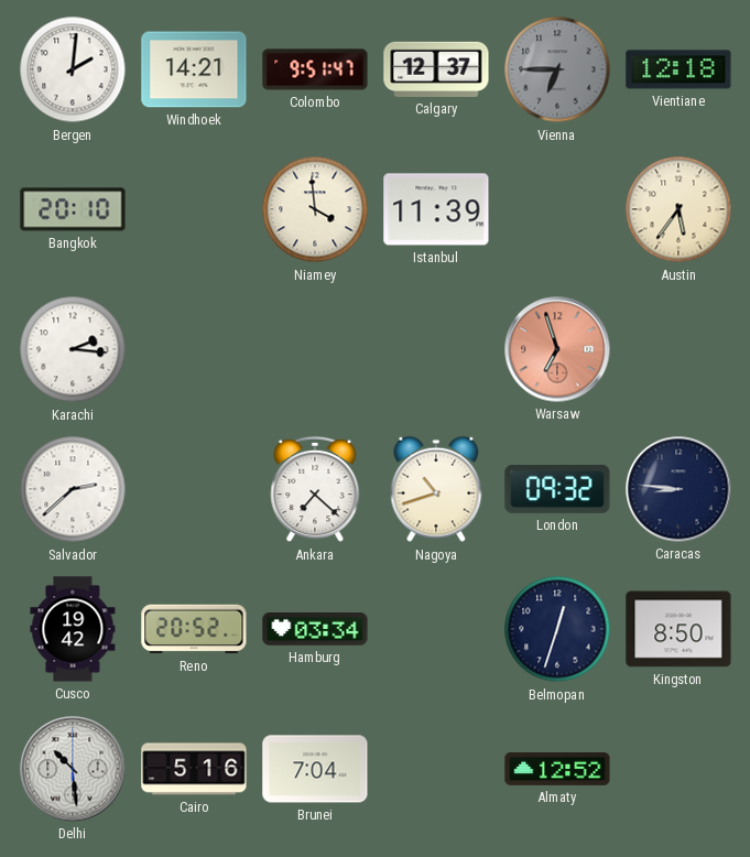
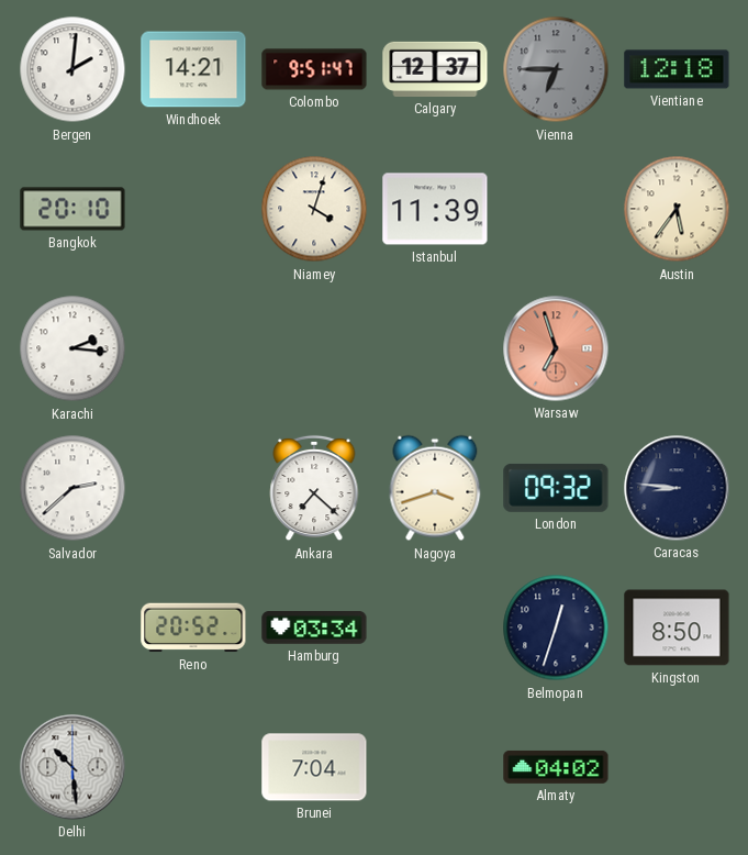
Niamey: 3:59 -> 4:03 (314, 209)
Nagoya: 10:42 -> 3:42 (435, 488)
Cusco: 19:42 -> none (73, 629)
Cairo: 5:16 -> none (194, 769)
Almaty: 12:52 -> 04:02 (556, 767)
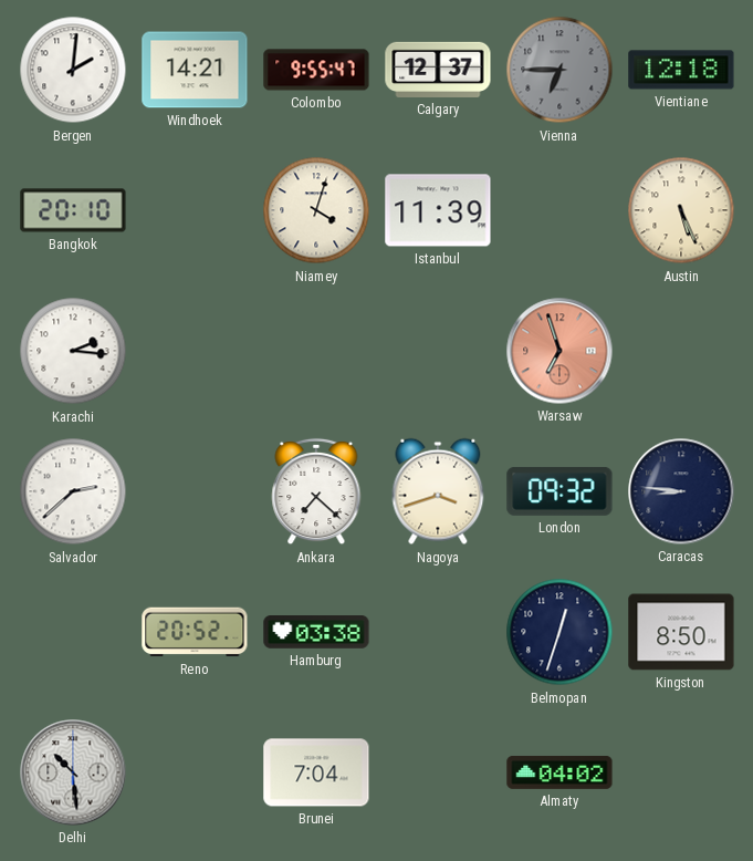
Colombo: 9:51 -> 9:55 (316, 70)
Austin: 5:36 -> 5:26 (681, 210)
Hamburg: 03:34 -> 03:38 (316, 633)
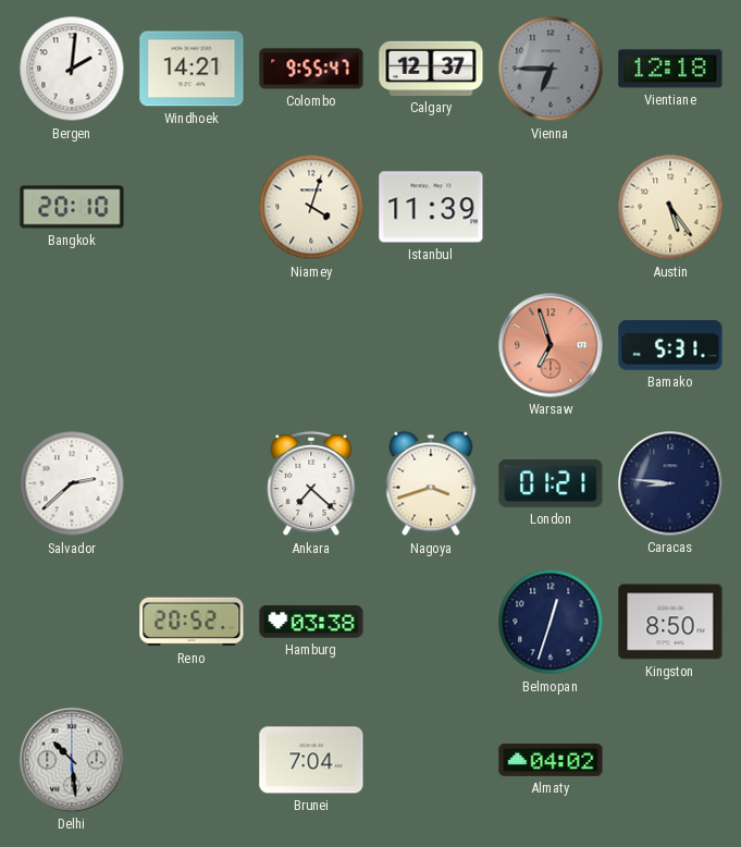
Austin: 5:26 -> 5:24 (670, 207)
Karachi: 2:16 -> none (73, 351)
Bamako: none -> 5:31 (670, 345)
London: 09:32 -> 01:21 (551, 483)
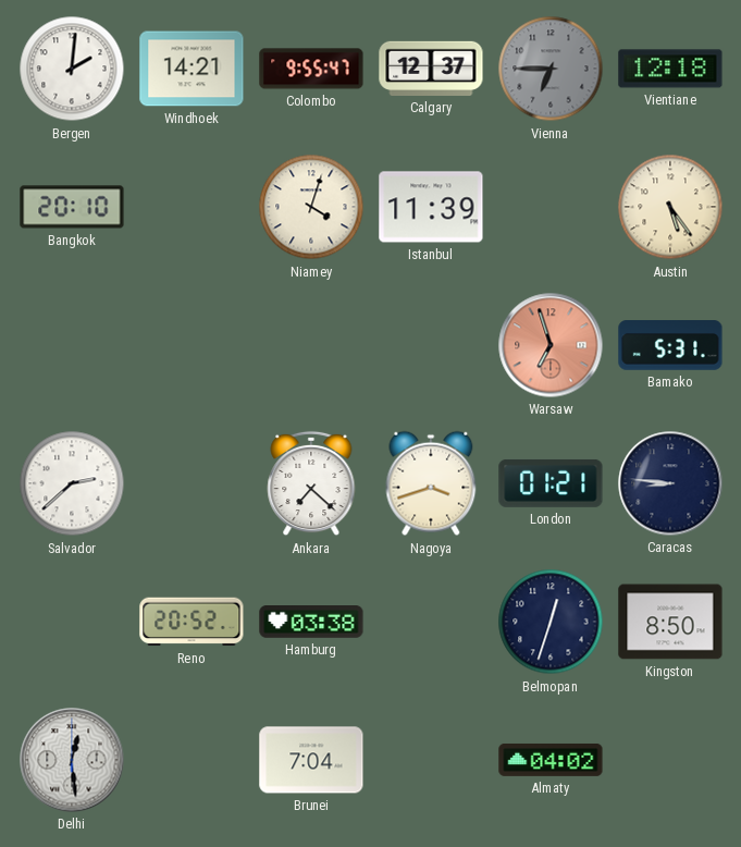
Delhi: 10:29 -> 12:29 (72, 760)
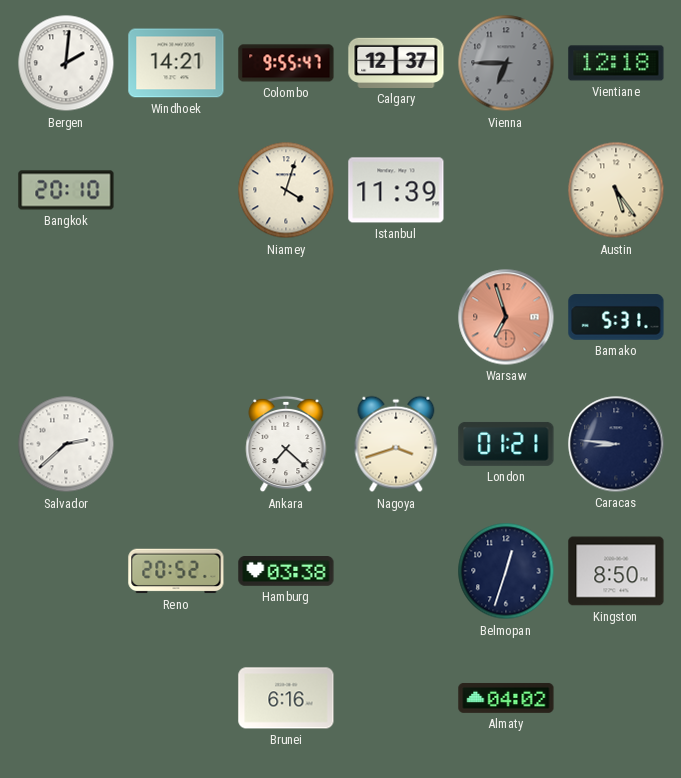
Delhi: 12:29 -> none (72, 760)
Brunei: 7:04 -> 6:16 (286, 698)
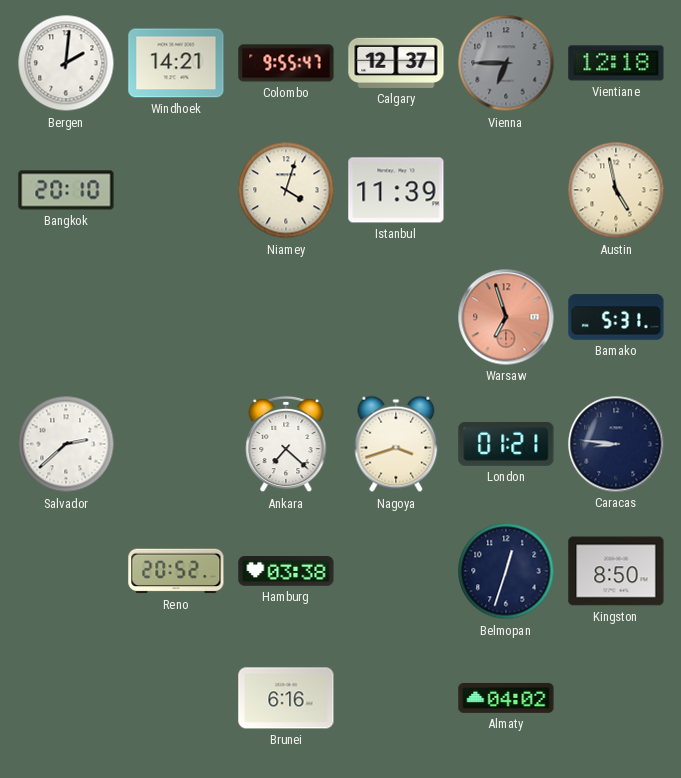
Austin: 5:24 -> 4:58 (616, 190)
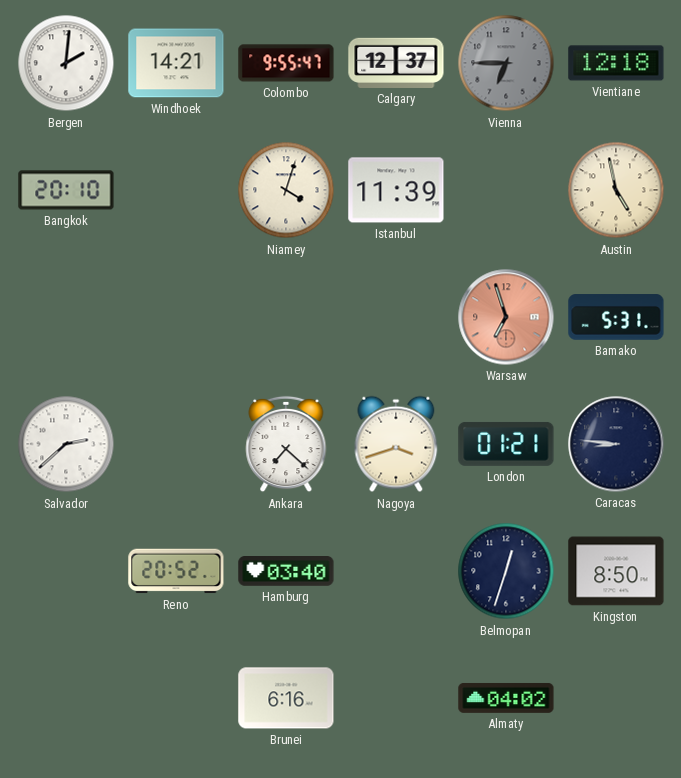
Hamburg: 03:38 -> 03:40 (286, 572)
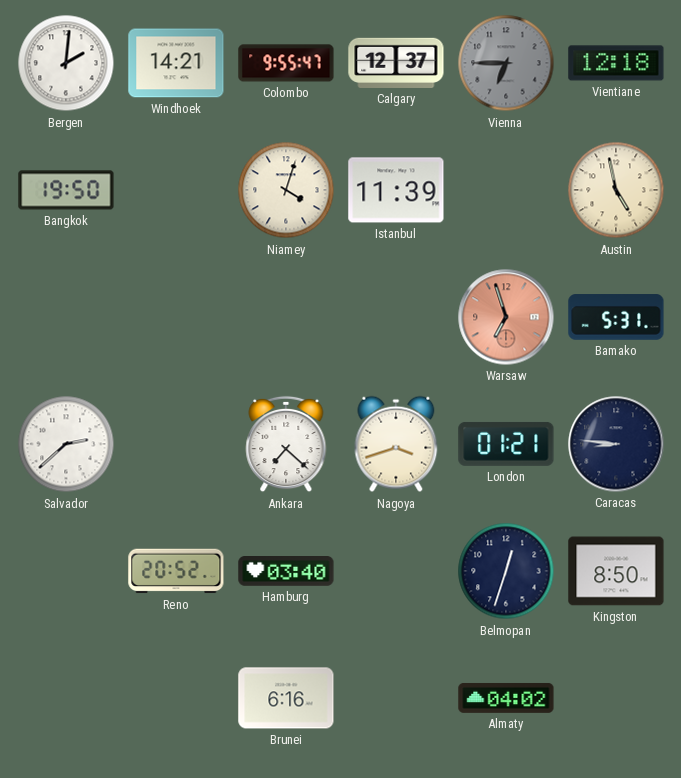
Bangkok: 20:10 -> 19:50 (66, 190)
